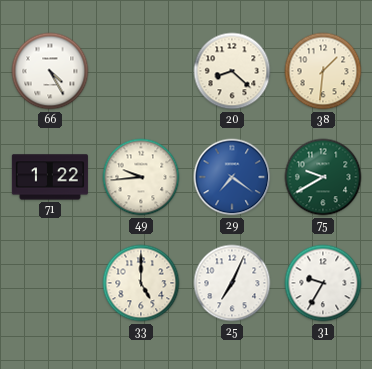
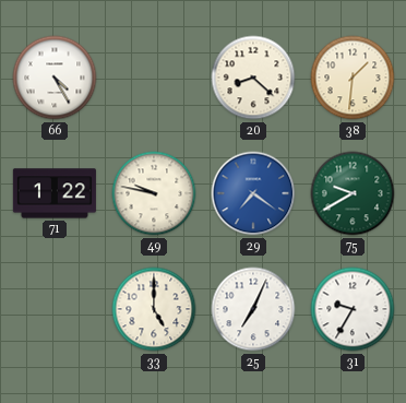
49: 9:44 -> 9:47 (154, 193)
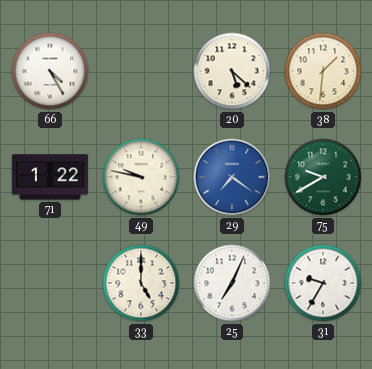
20: 8:22 -> 5:22 (232, 71)
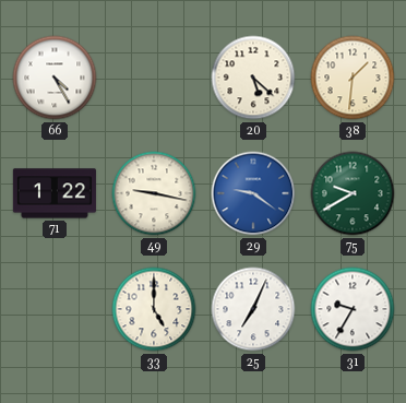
49: 9:47 -> 9:17 (154, 193)
29: 7:21 -> 9:21 (253, 193)
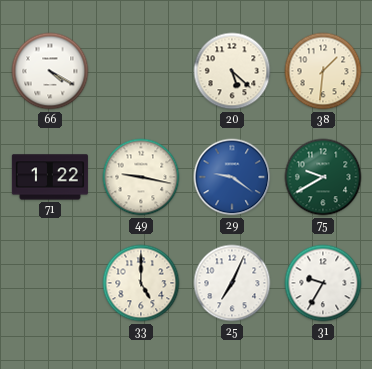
66: 4:25 -> 4:20 (50, 71)
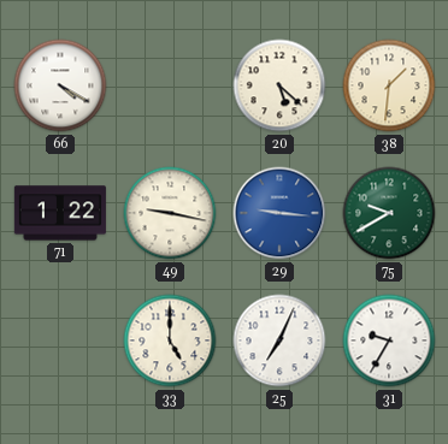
29: 9:21 -> 9:16 (279, 213)
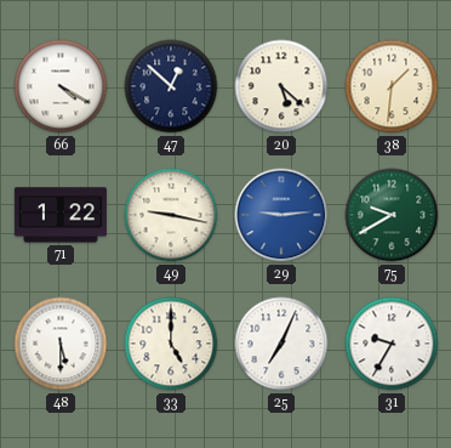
47: none -> 12:52 (171, 86)
29: 9:16 -> 9:14 (281, 215)
48: none -> 5:30 (61, 344)
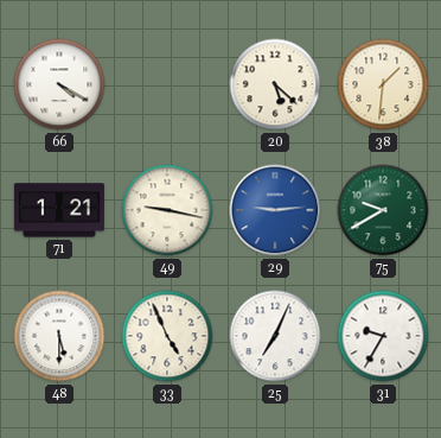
47: 12:52 -> none (171, 86)
71: 1:22 -> 1:21 (59, 210)
33: 5:00 -> 4:56 (167, 336)
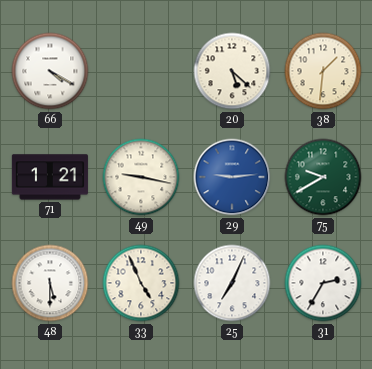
31: 9:35 -> 2:35 (323, 283)
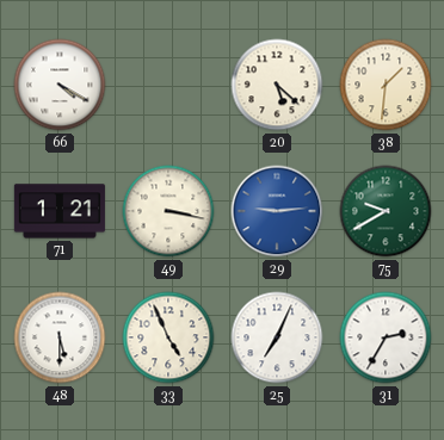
49: 9:17 -> 3:17 (168, 211)
